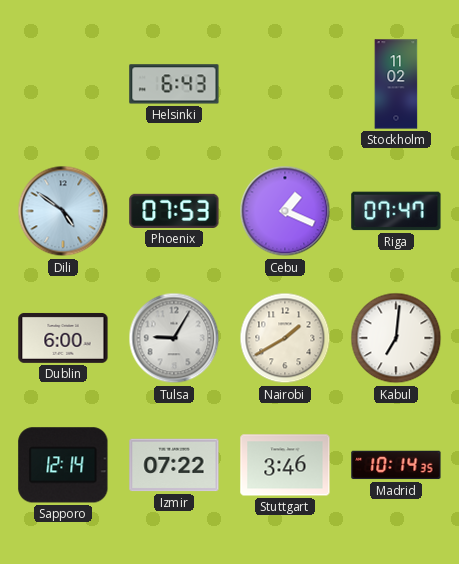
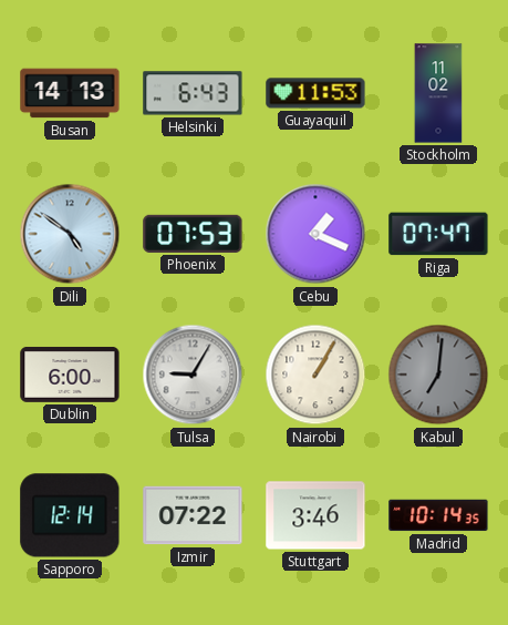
Busan: none -> 14:13 (70, 93)
Guayaquil: none -> 11:53 (315, 93)
Nairobi: 1:40 -> 1:05 (315, 375)
Kabul dial: white -> grey (438, 375)
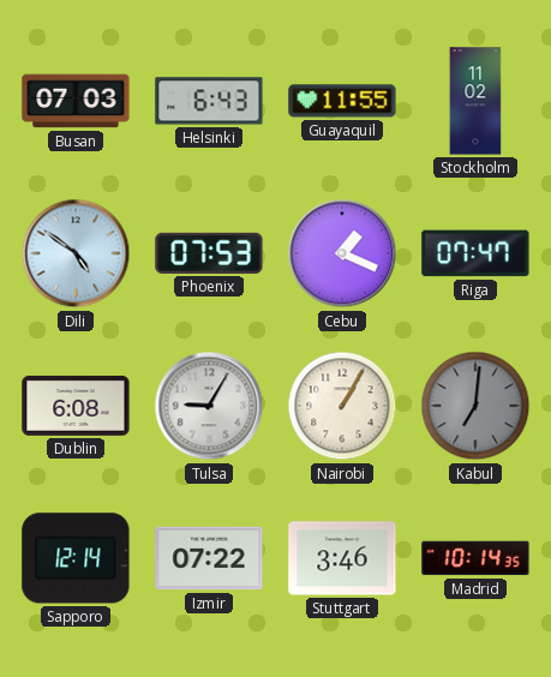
Busan: 14:13 -> 07:03 (76, 101)
Guayaquil: 11:53 -> 11:55 (342, 101)
Dublin: 6:00 -> 6:08 (76, 406)
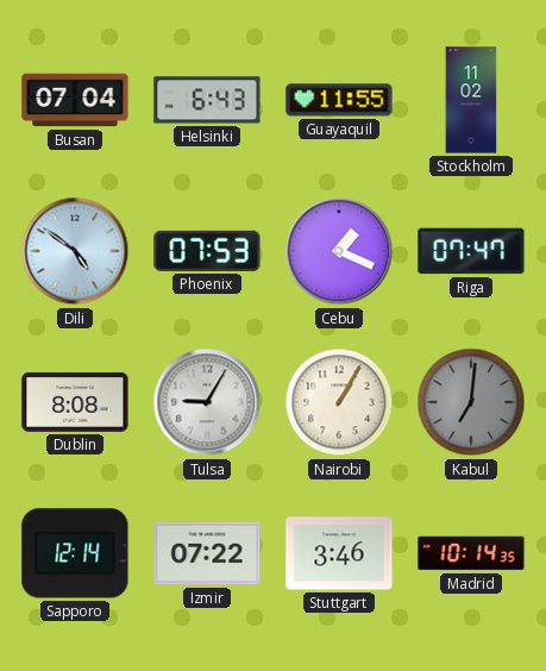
Busan: 07:03 -> 07:04 (75, 100)
Dublin: 6:08 -> 8:08 (75, 402)
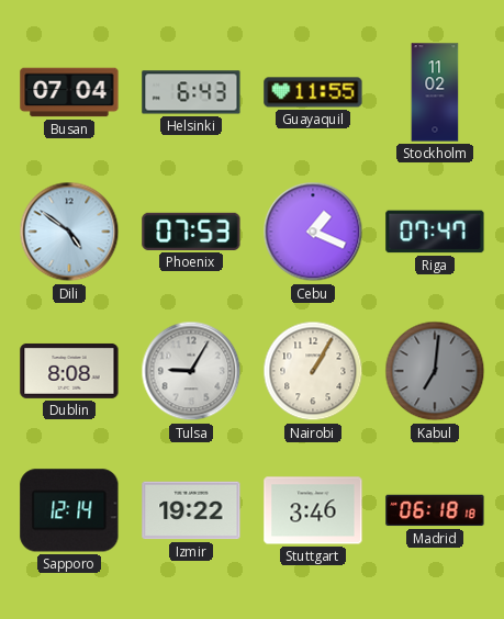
Izmir: 07:22 -> 19:22 (191, 510)
Madrid: 10:14 -> 06:18 (435, 510)
